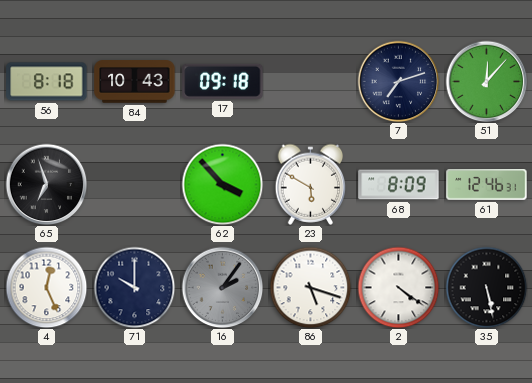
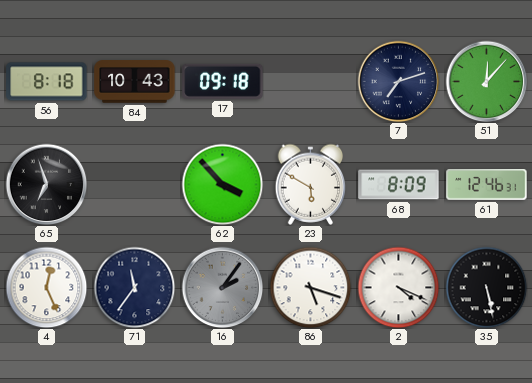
71: 10:00 -> 11:36 (134, 287)
2: 4:21 -> 4:19 (398, 287)
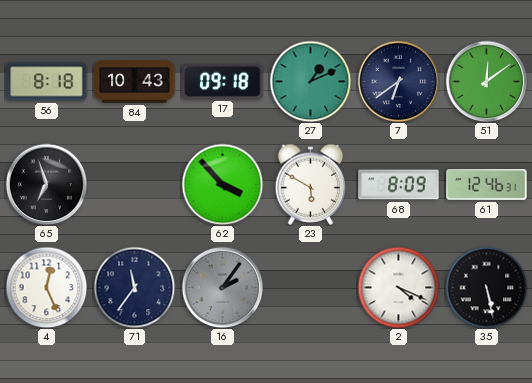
27: none -> 1:11 (310, 81)
7: 7:12 -> 6:39 (398, 81)
51: 12:07 -> 12:09 (486, 81)
86: 5:18 -> none (310, 287)
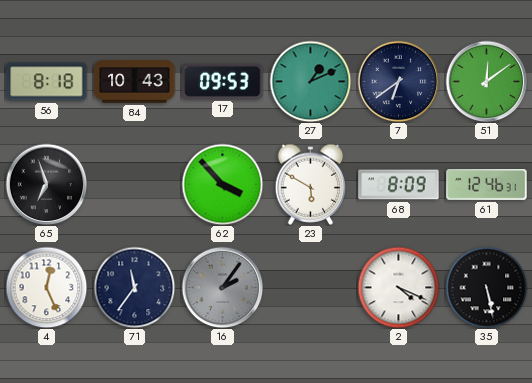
17: 09:18 -> 09:53 (223, 81)
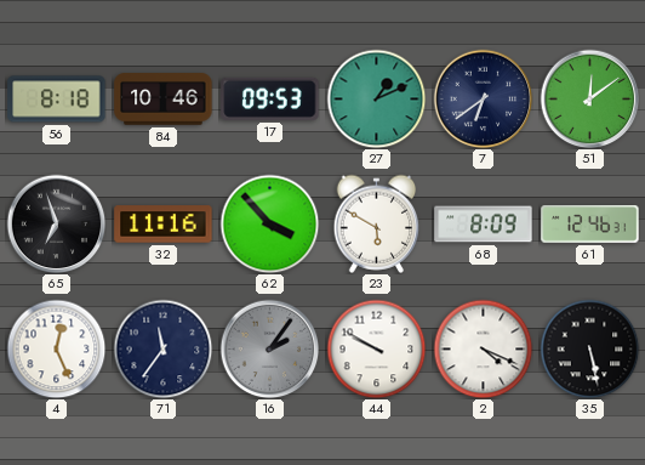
84: 10:43 -> 10:46 (164, 100)
32: none -> 11:16 (164, 225)
44: none -> 9:50 (376, 348)
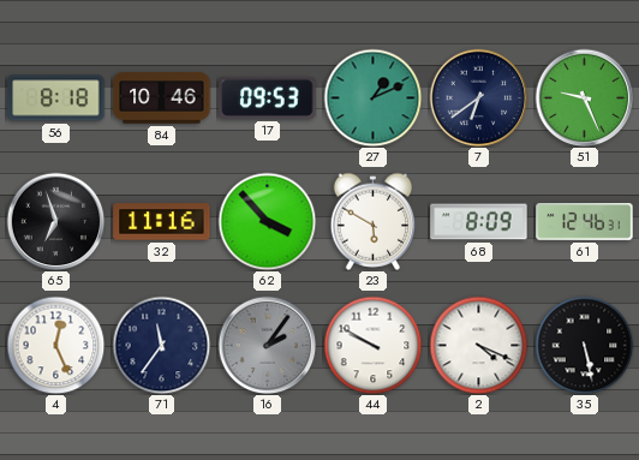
51: 12:09 -> 9:26 (584, 97)
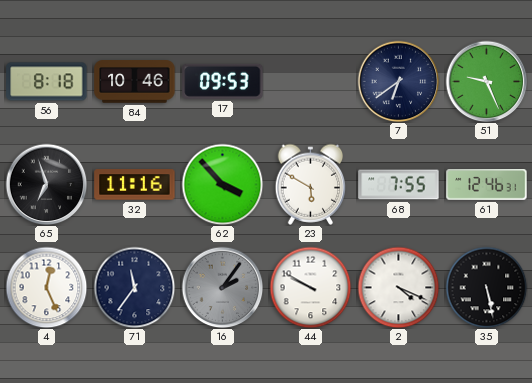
27: 1:11 -> none (372, 97)
68: 8:09 -> 7:55 (399, 185)
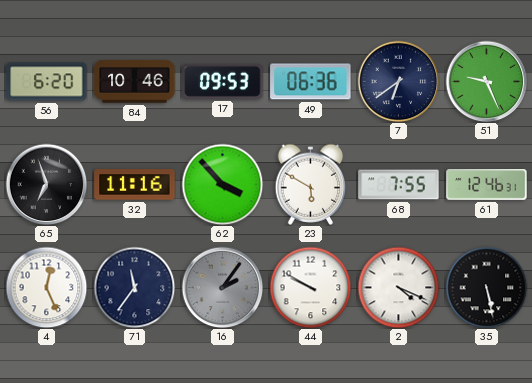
56: 8:18 -> 6:20 (47, 82)
49: none -> 06:36 (311, 82)
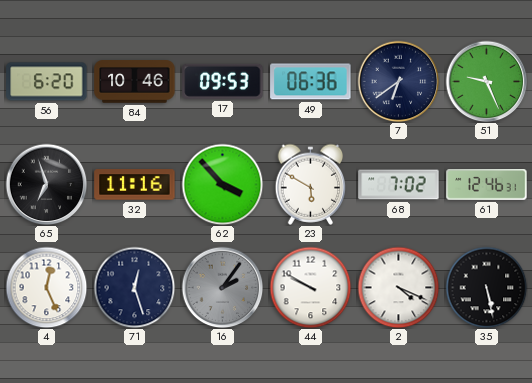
68: 7:55 -> 7:02 (399, 185)
71: 11:36 -> 12:27 (134, 287)
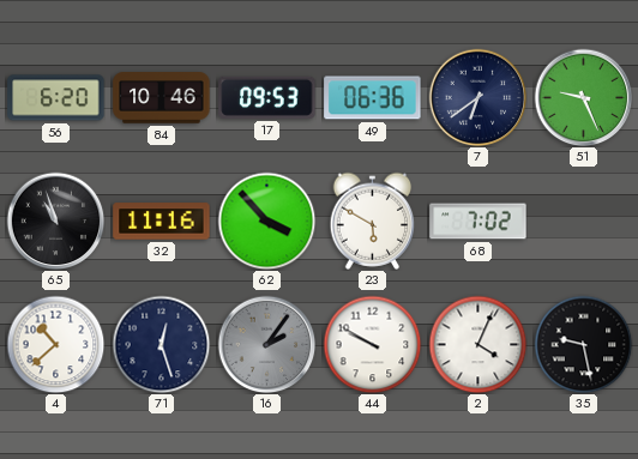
65: 6:57 -> 10:57 (55, 221)
61: 12:46 -> none (487, 185)
4: 12:26 -> 10:38 (55, 344)
2: 4:19 -> 4:04 (477, 344)
35: 5:28 -> 9:28 (583, 344)
